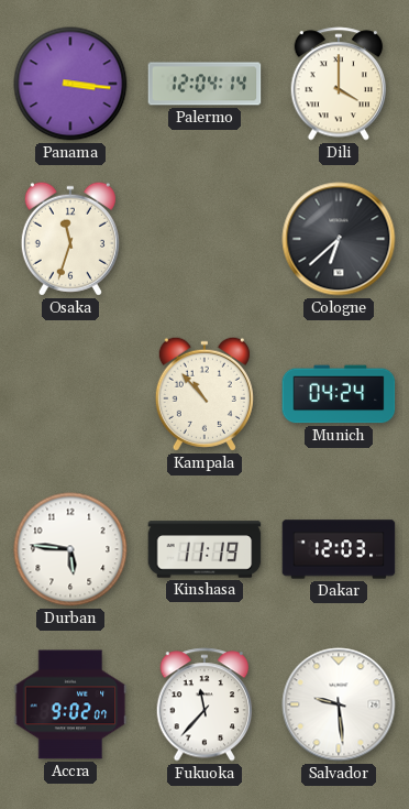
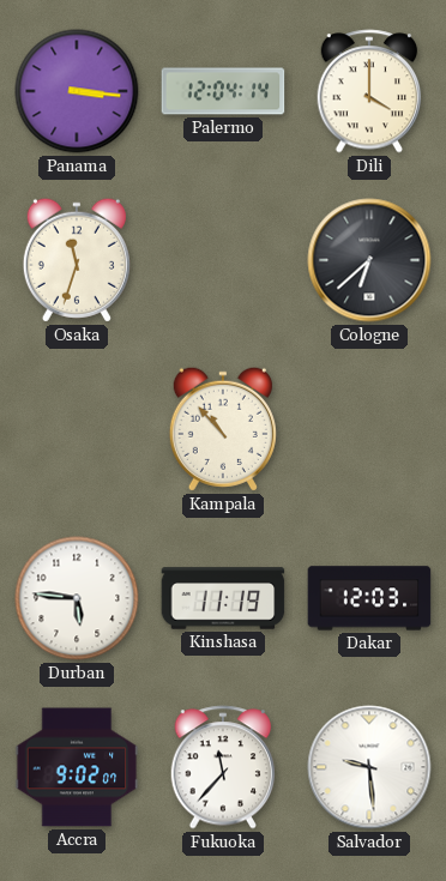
Munich: 04:24 -> none (339, 394)
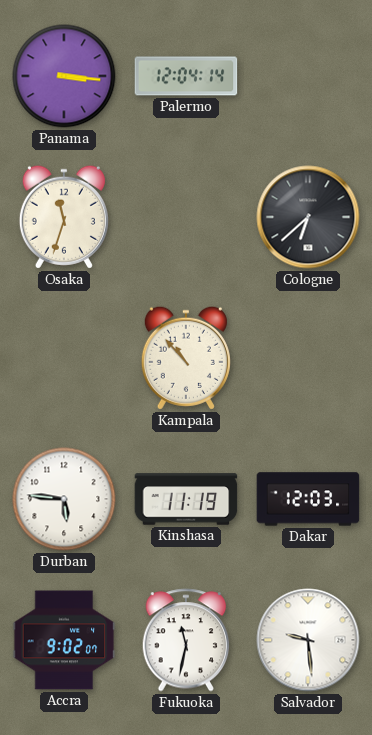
Dili: 4:00 -> none (369, 91)
Fukuoka: 11:37 -> 11:32 (186, 640)
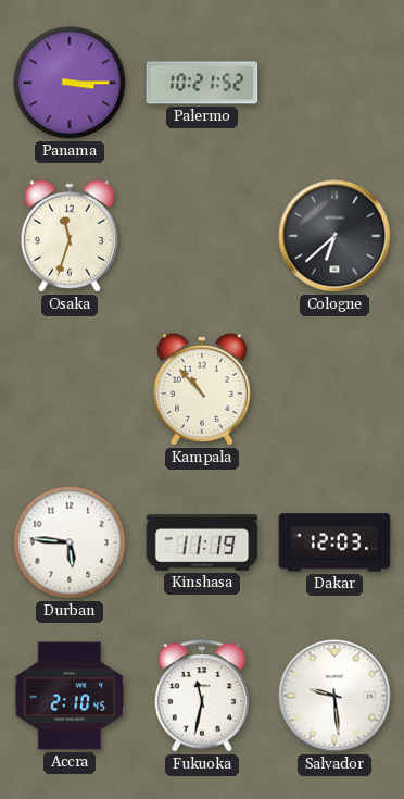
Panama: 3:16 -> 3:15 (70, 83)
Palermo: 12:04 -> 10:21 (202, 83)
Accra: 9:02 -> 2:10 (70, 696)
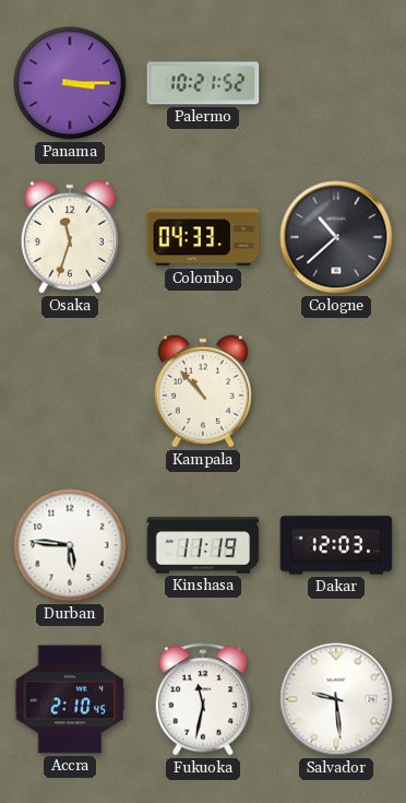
Colombo: none -> 04:33 (203, 237)
Cologne: 6:38 -> 10:38 (336, 237)
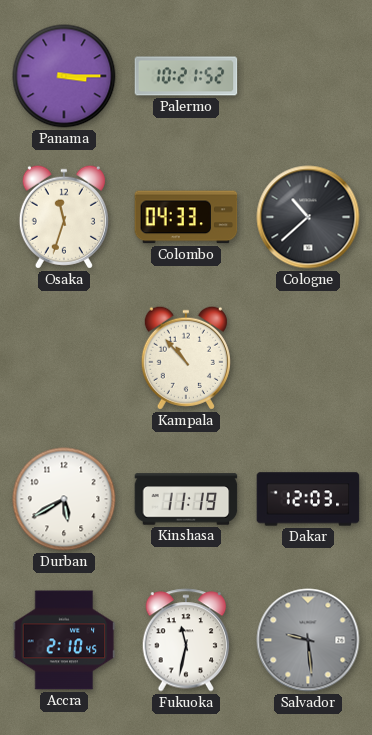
Durban: 5:46 -> 5:40 (64, 499)
Salvador dial: white -> grey (308, 640)
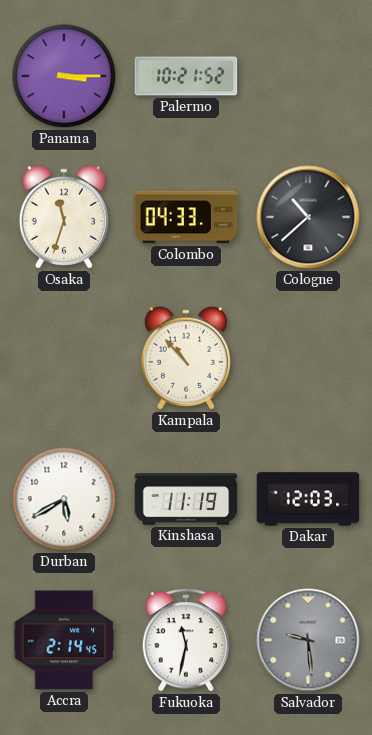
Accra: 2:10 -> 2:14 (64, 640)
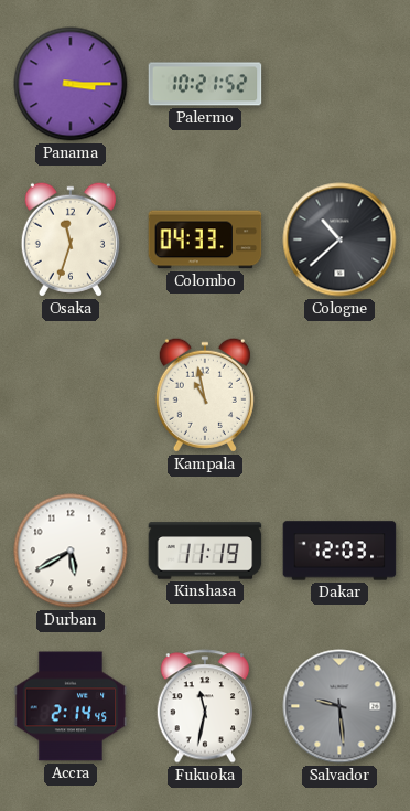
Kampala: 10:53 -> 10:58 (205, 395)
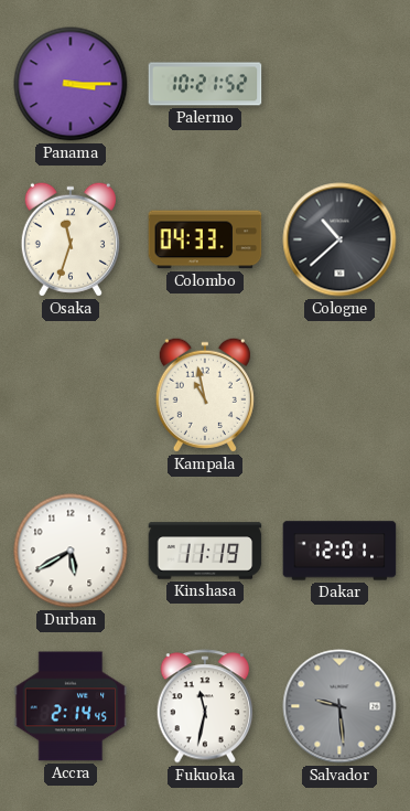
Dakar: 12:03 -> 12:01 (339, 551)
